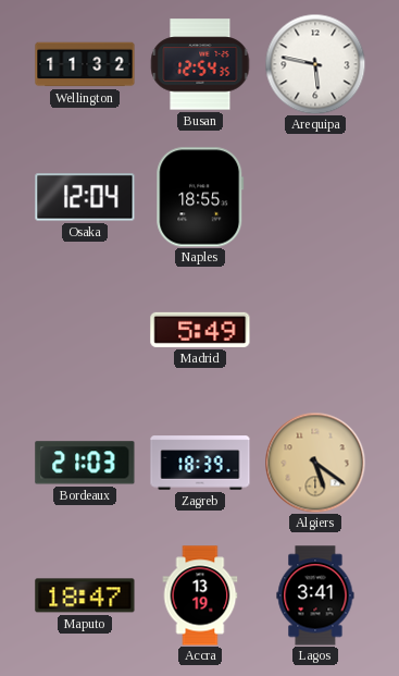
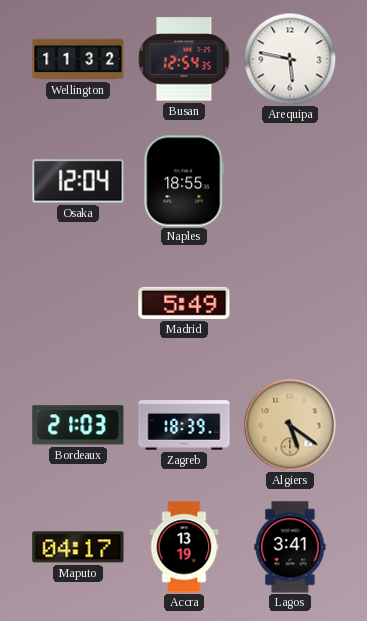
Maputo: 18:47 -> 04:17 (78, 547)
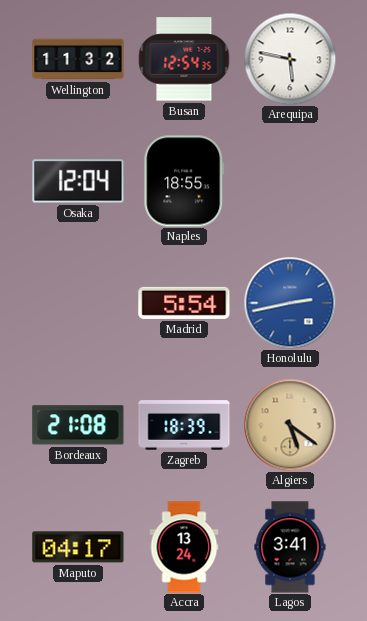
Madrid: 5:49 -> 5:54 (184, 303)
Honolulu: none -> 2:43 (290, 303)
Bordeaux: 21:03 -> 21:08 (78, 425)
Accra: 13:19 -> 13:24 (184, 547)
